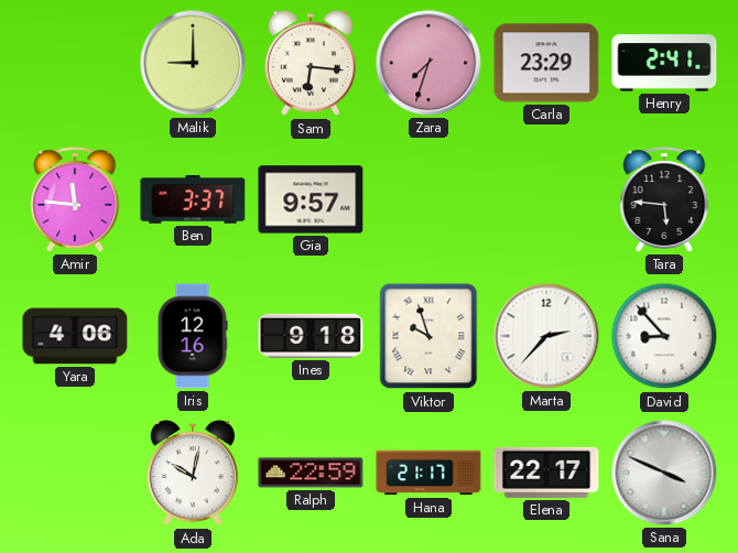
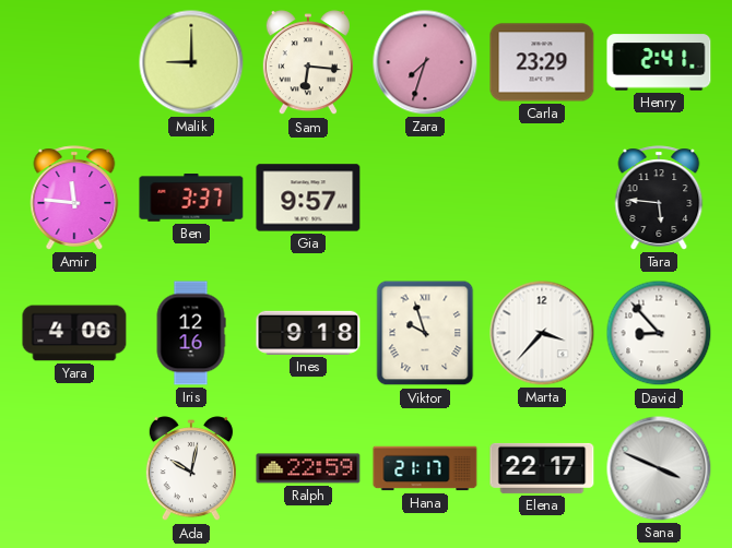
Marta: 2:37 -> 3:37 (542, 333)
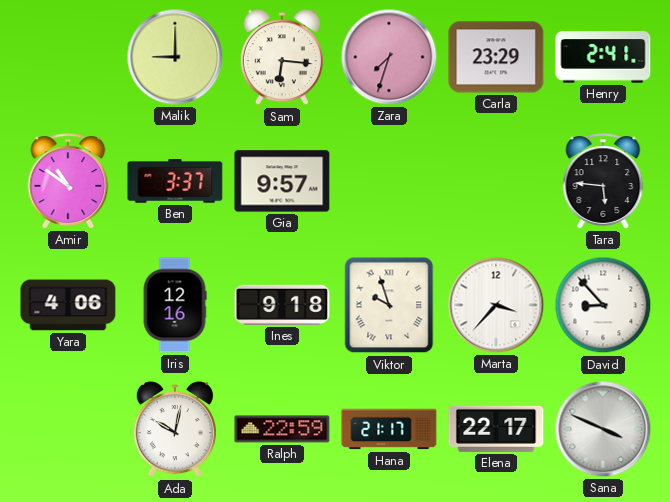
Amir: 11:46 -> 10:51 (68, 181)
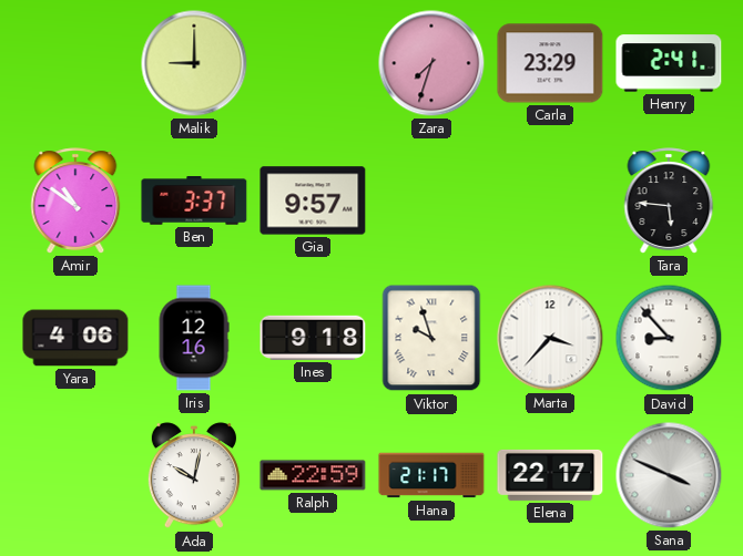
Sam: 6:16 -> none (282, 58)
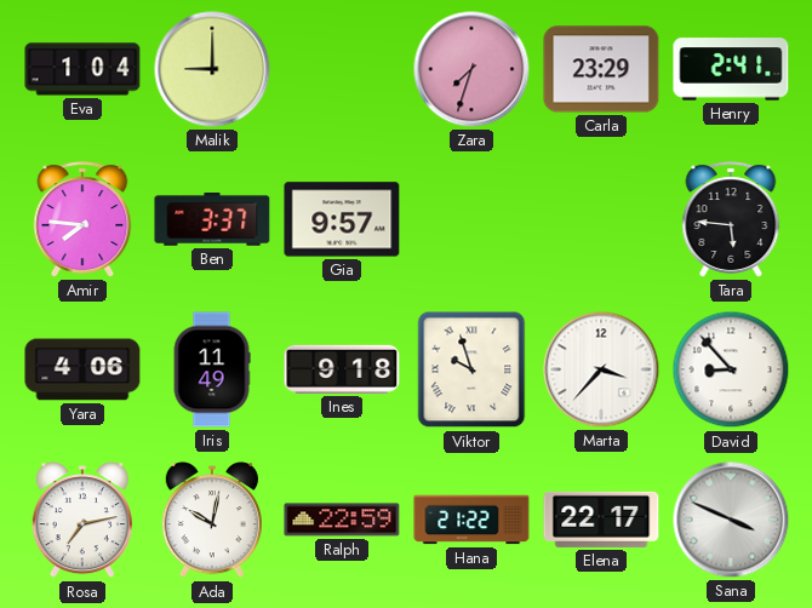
Eva: none -> 1:04 (82, 69)
Amir: 10:51 -> 7:46 (82, 219)
Iris: 12:16 -> 11:49 (212, 369)
Rosa: none -> 7:13 (82, 521)
Hana: 21:17 -> 21:22 (471, 520)
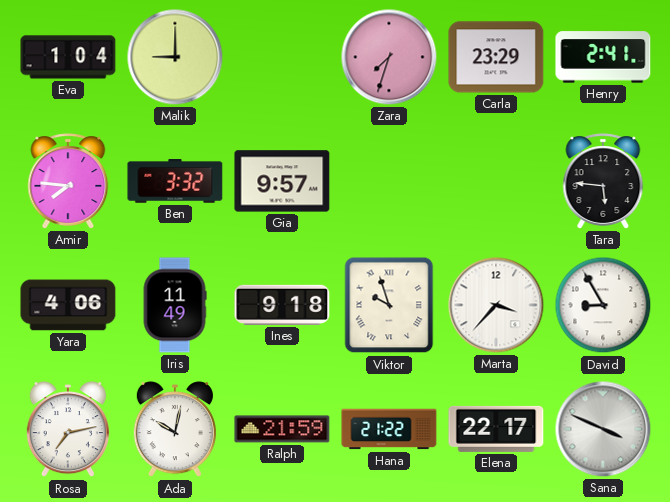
Ben: 3:37 -> 3:32 (175, 182)
David: 8:53 -> 8:55 (603, 305)
Ralph: 22:59 -> 21:59 (282, 429)
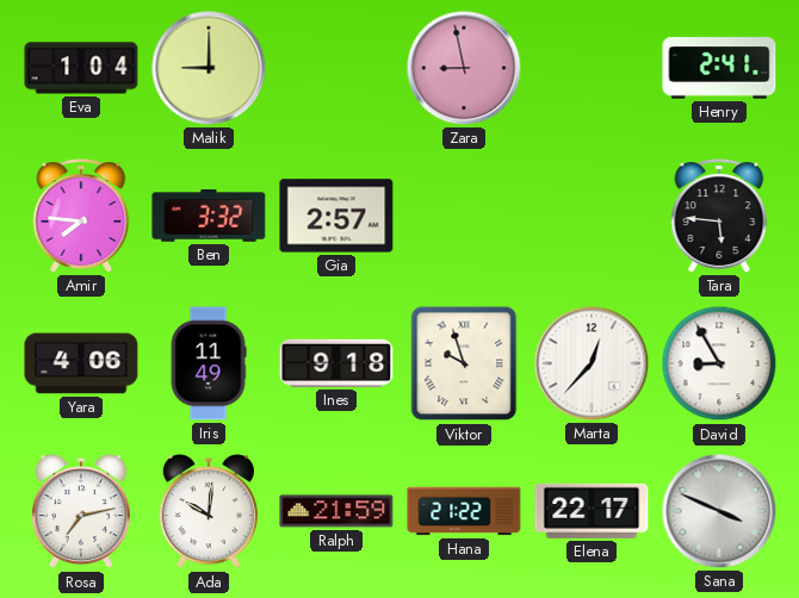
Zara: 7:33 -> 8:58 (464, 68)
Carla: 23:29 -> none (496, 57)
Gia: 9:57 -> 2:57 (336, 216)
Marta: 3:37 -> 12:37 (591, 363)
Ada: 10:02 -> 10:01 (209, 512)
